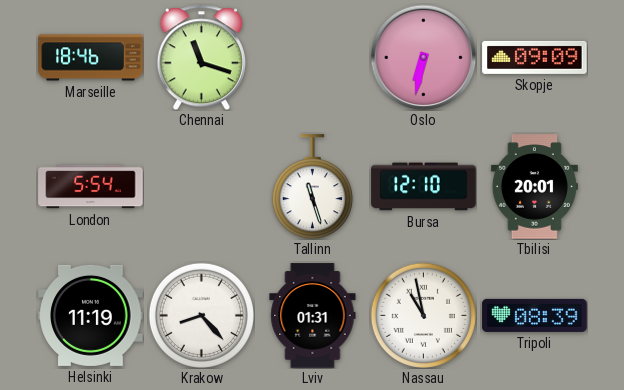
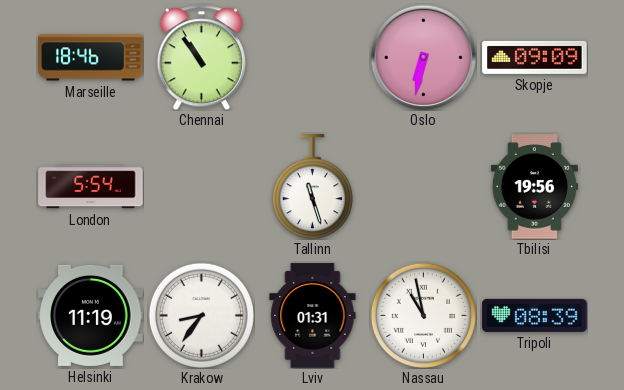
Chennai: 11:18 -> 10:54 (201, 57)
Bursa: 12:10 -> none (424, 187)
Tbilisi: 20:01 -> 19:56 (534, 187)
Krakow: 8:23 -> 8:36 (201, 315)
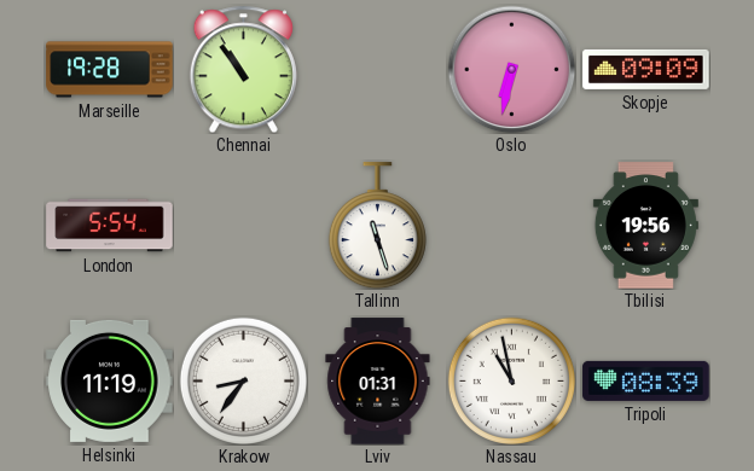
Marseille: 18:46 -> 19:28 (110, 70)
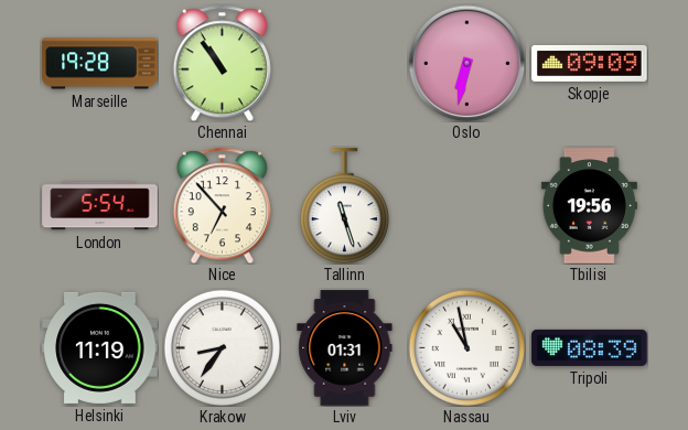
Nice: none -> 6:53 (222, 205)
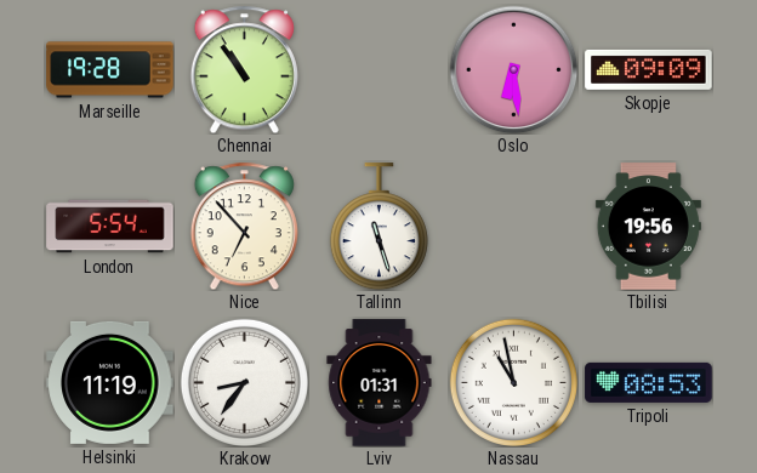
Oslo: 6:32 -> 6:29 (513, 69)
Tripoli: 08:39 -> 08:53 (649, 382)
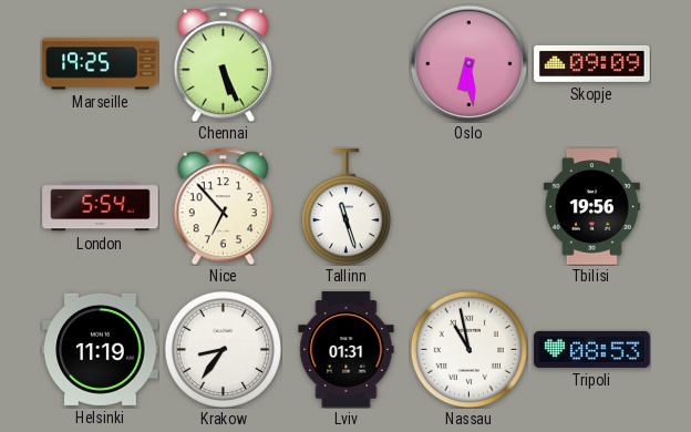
Marseille: 19:28 -> 19:25 (101, 64)
Chennai: 10:54 -> 5:26 (223, 63)
